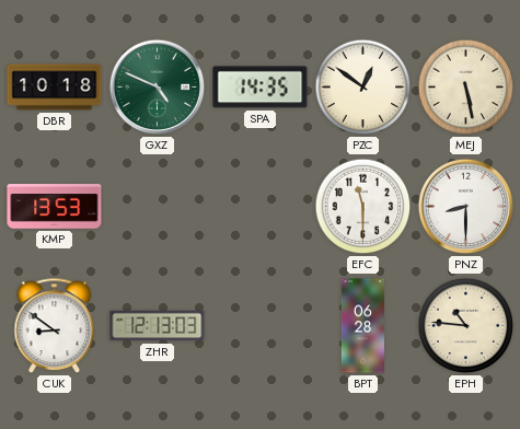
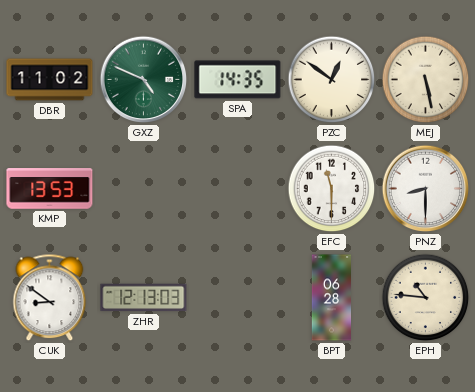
DBR: 10:18 -> 11:02 (50, 80)
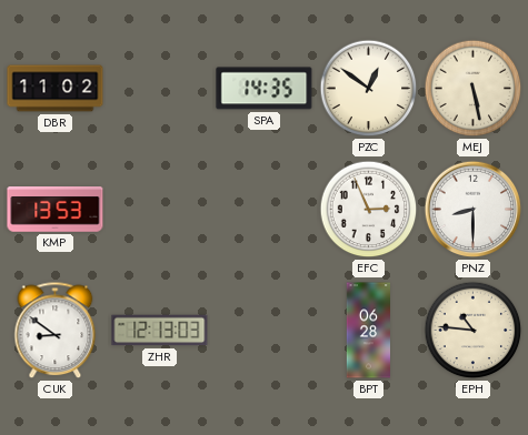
GXZ: 4:49 -> none (144, 80)
EFC: 11:30 -> 2:56 (369, 210)
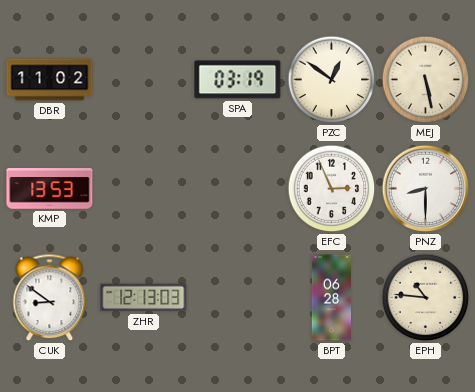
SPA: 14:35 -> 03:19 (238, 80)
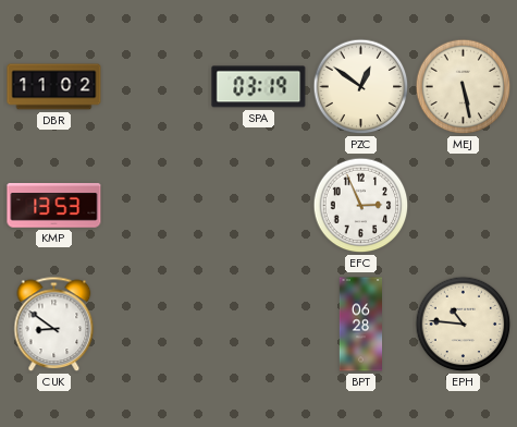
PNZ: 8:30 -> none (426, 189)
ZHR: 12:13 -> none (144, 298)
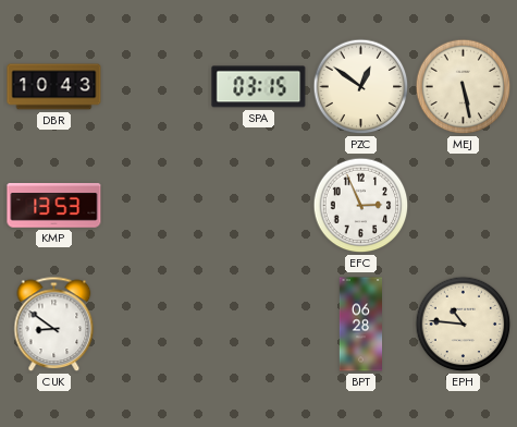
DBR: 11:02 -> 10:43 (54, 87)
SPA: 03:19 -> 03:15 (259, 87)
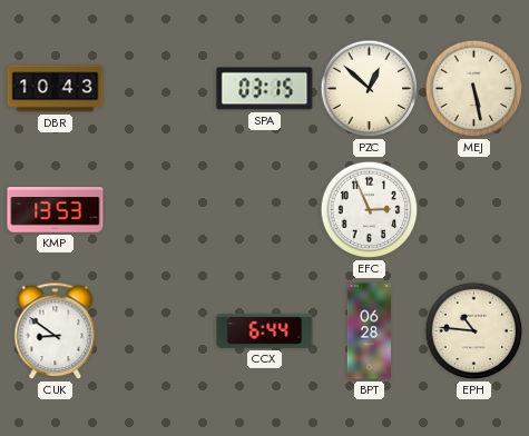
PZC: 12:51 -> 12:52 (370, 89)
CCX: none -> 6:44 (265, 330)
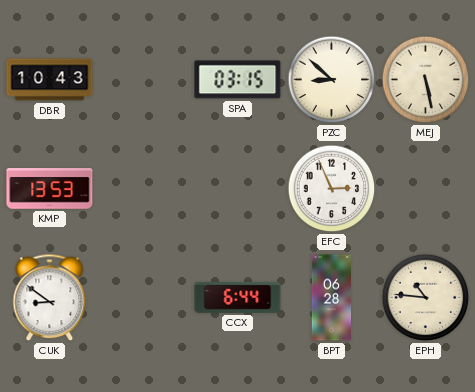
PZC: 12:52 -> 8:52 (332, 80)
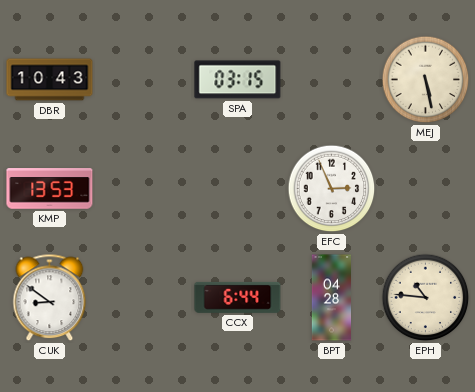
PZC: 8:52 -> none (332, 80)
BPT: 06:28 -> 04:28 (331, 298)
